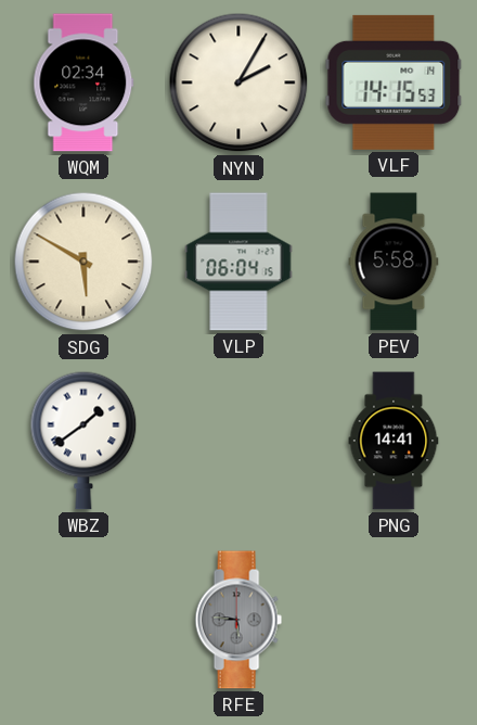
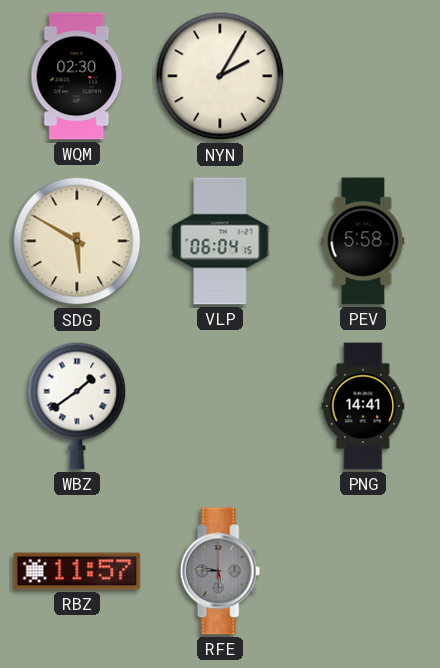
WQM: 02:34 -> 02:30 (77, 76)
VLF: 14:15 -> none (394, 82)
RBZ: none -> 11:57 (77, 571)
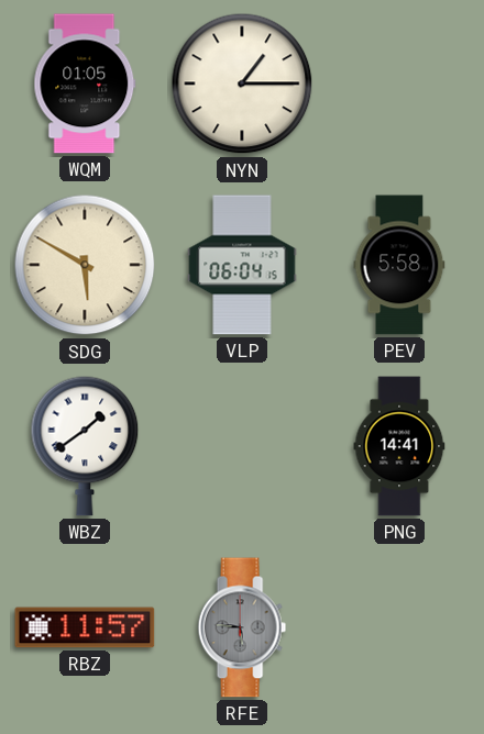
WQM: 02:30 -> 01:05 (85, 84)
NYN: 2:05 -> 1:15 (242, 84)
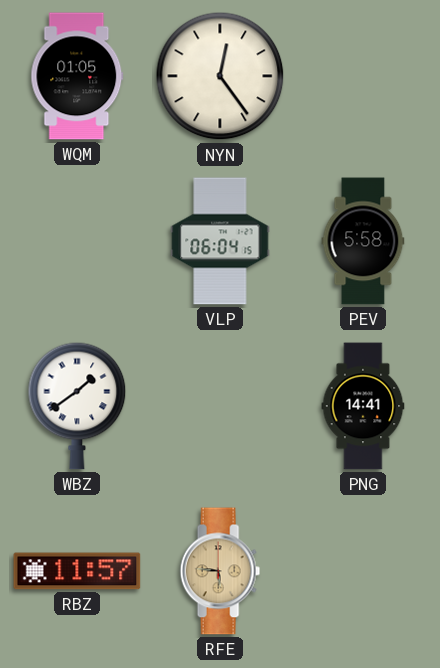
NYN: 1:15 -> 12:24 (220, 76)
SDG: 5:50 -> none (85, 265)
RFE dial: grey -> champagne (220, 571)
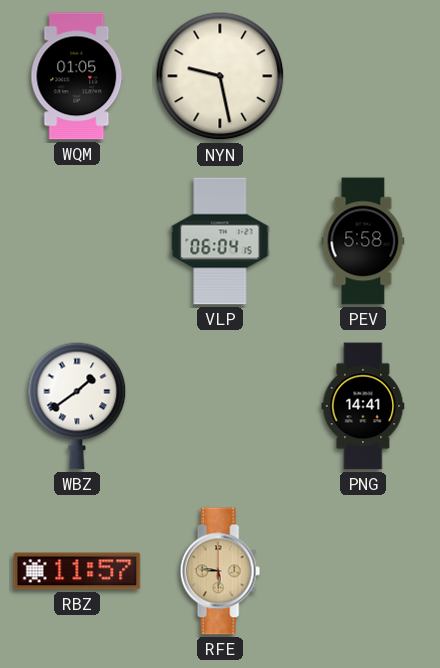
NYN: 12:24 -> 9:28 (220, 76)
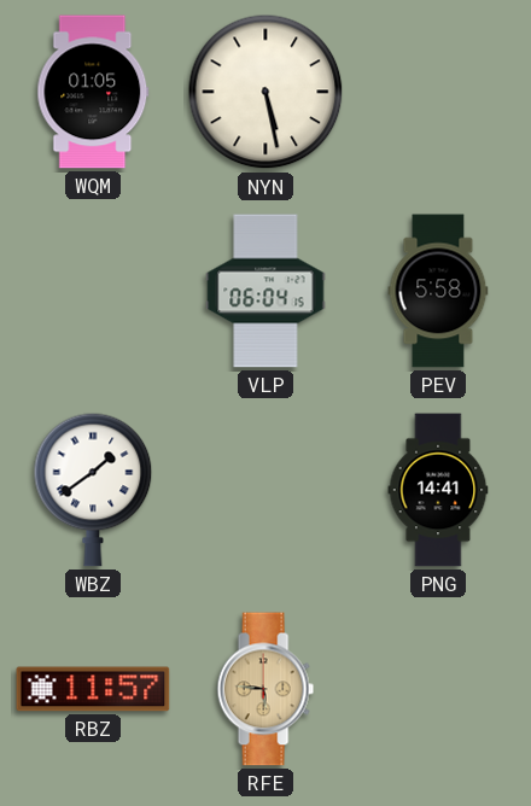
NYN: 9:28 -> 5:28 (265, 92)
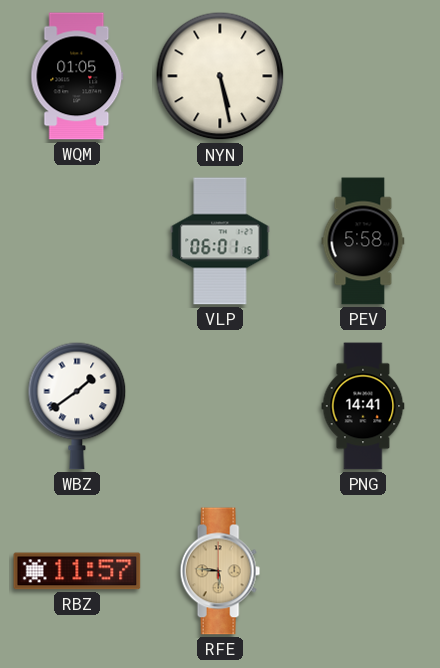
VLP: 06:04 -> 06:01 (220, 241)
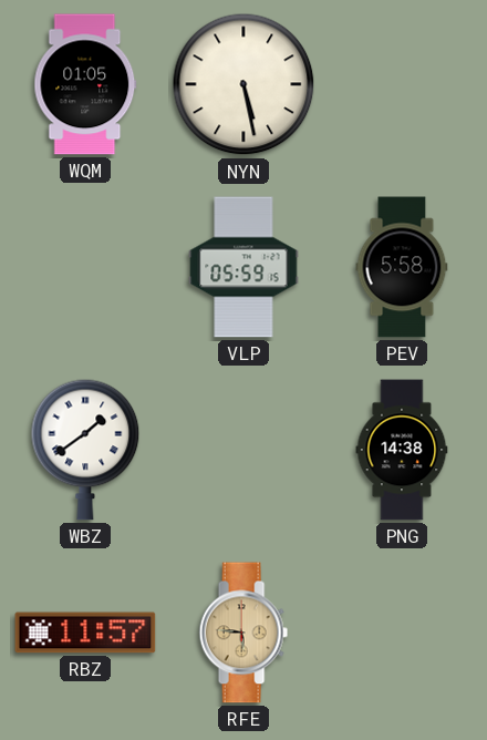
VLP: 06:01 -> 05:59 (244, 267)
PNG: 14:41 -> 14:38 (402, 450)
